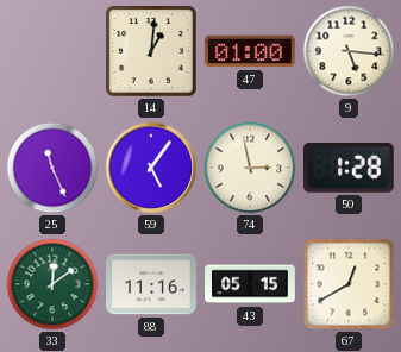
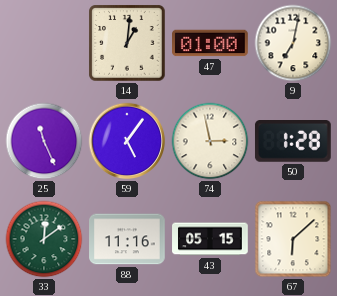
9: 5:16 -> 7:02 (293, 43)
67: 12:40 -> 6:08 (293, 239)
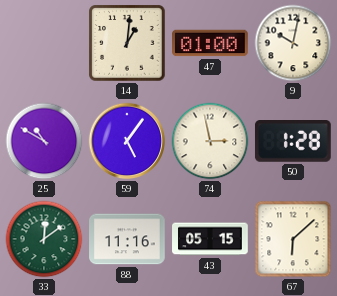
9: 7:02 -> 10:02 (293, 43)
25: 11:26 -> 10:50 (44, 141)
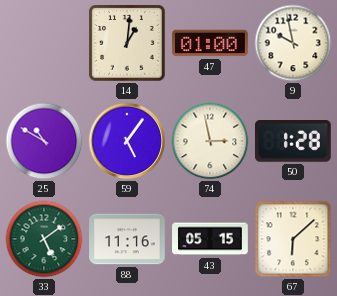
9: 10:02 -> 9:58 (293, 43)
33: 12:09 -> 5:09 (44, 239)
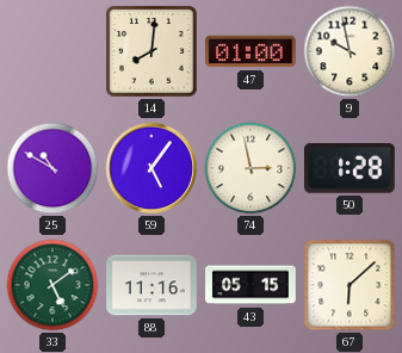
14: 1:01 -> 8:01 (151, 51)
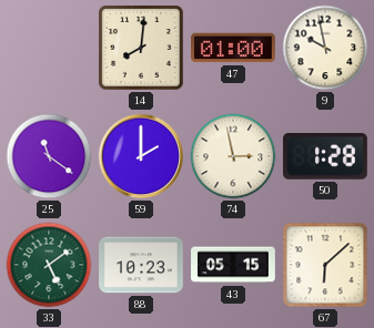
25: 10:50 -> 11:21 (49, 156)
59: 5:06 -> 2:00 (141, 156)
88: 11:16 -> 10:23 (141, 265)
